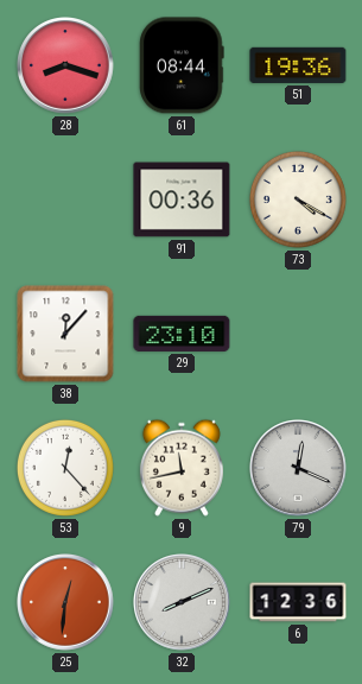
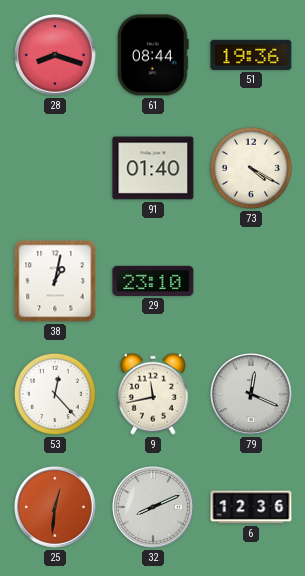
91: 00:36 -> 01:40 (153, 168)
38: 12:07 -> 1:02 (55, 281)
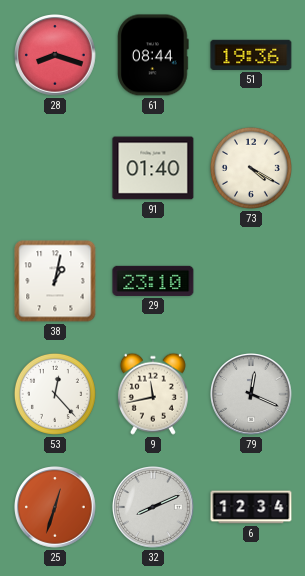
25: 12:31 -> 12:33 (56, 507)
6: 12:36 -> 12:34 (251, 507)
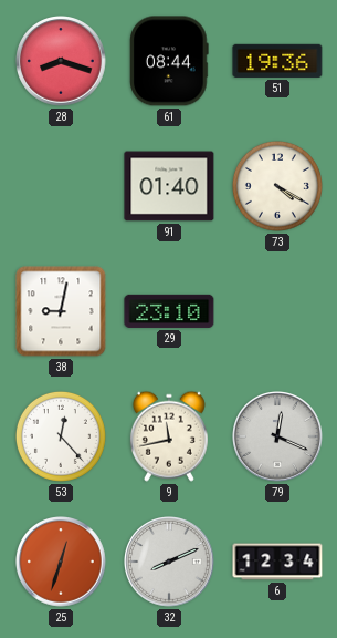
38: 1:02 -> 9:02 (61, 311)
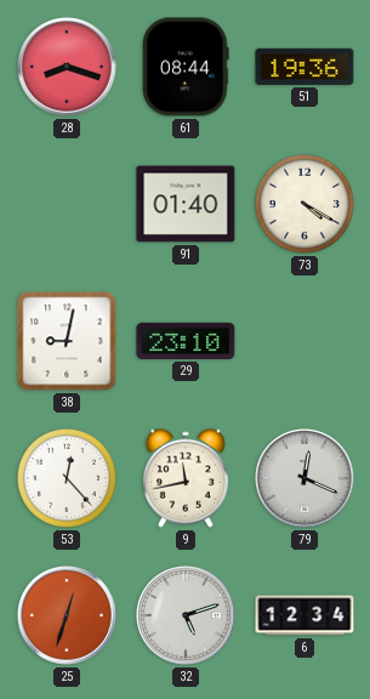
32: 8:11 -> 5:12 (187, 615)
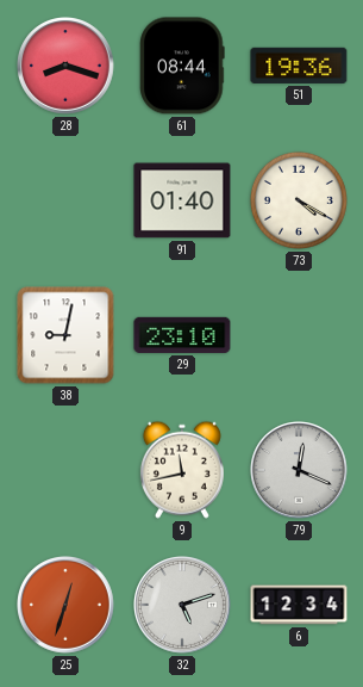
53: 12:23 -> none (67, 478)
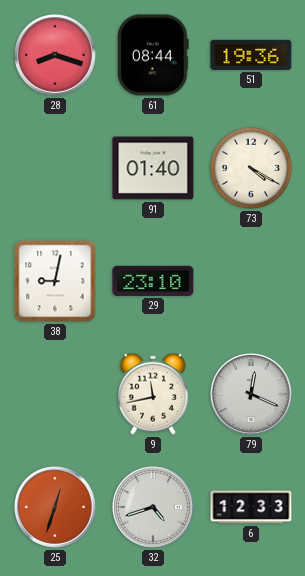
32: 5:12 -> 4:42 (154, 507)
6: 12:34 -> 12:33 (251, 507)
